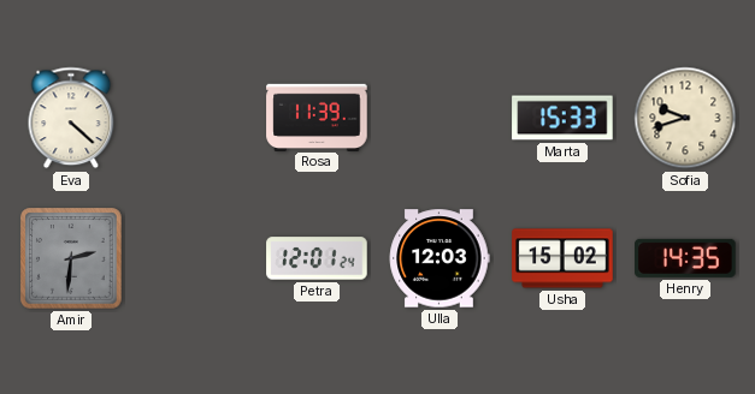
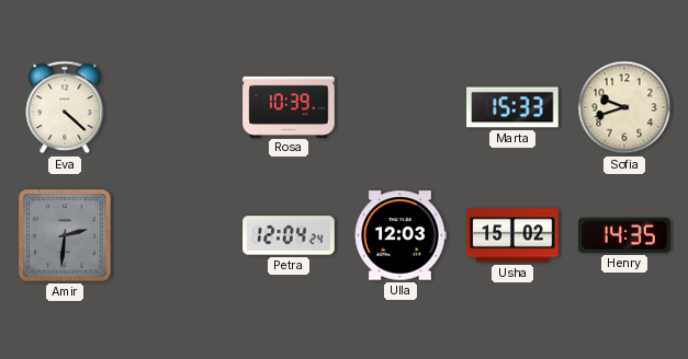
Rosa: 11:39 -> 10:39 (289, 106)
Petra: 12:01 -> 12:04 (289, 235)
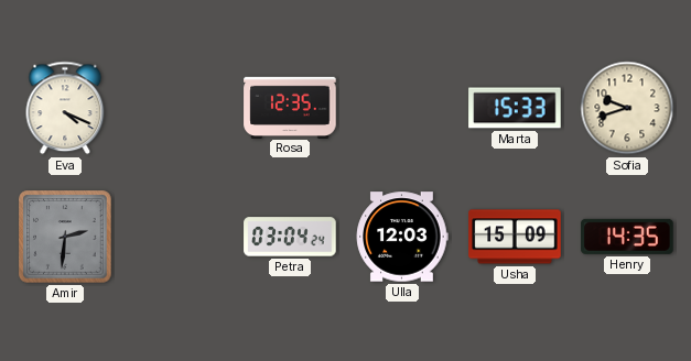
Eva: 4:22 -> 4:19 (65, 108)
Rosa: 10:39 -> 12:35 (290, 107)
Petra: 12:04 -> 03:04 (290, 237)
Usha: 15:02 -> 15:09 (515, 237)
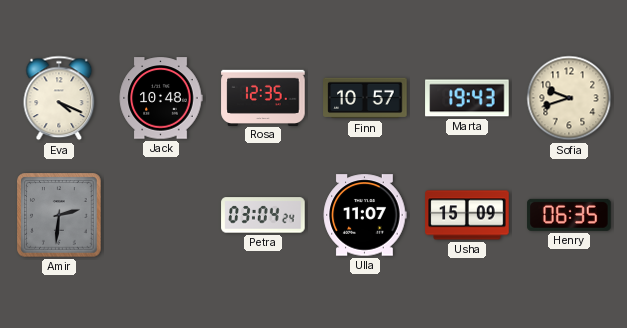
Jack: none -> 10:48 (161, 98)
Finn: none -> 10:57 (365, 98)
Marta: 15:33 -> 19:43 (467, 98)
Ulla: 12:03 -> 11:07 (365, 215)
Henry: 14:35 -> 06:35 (569, 215)
